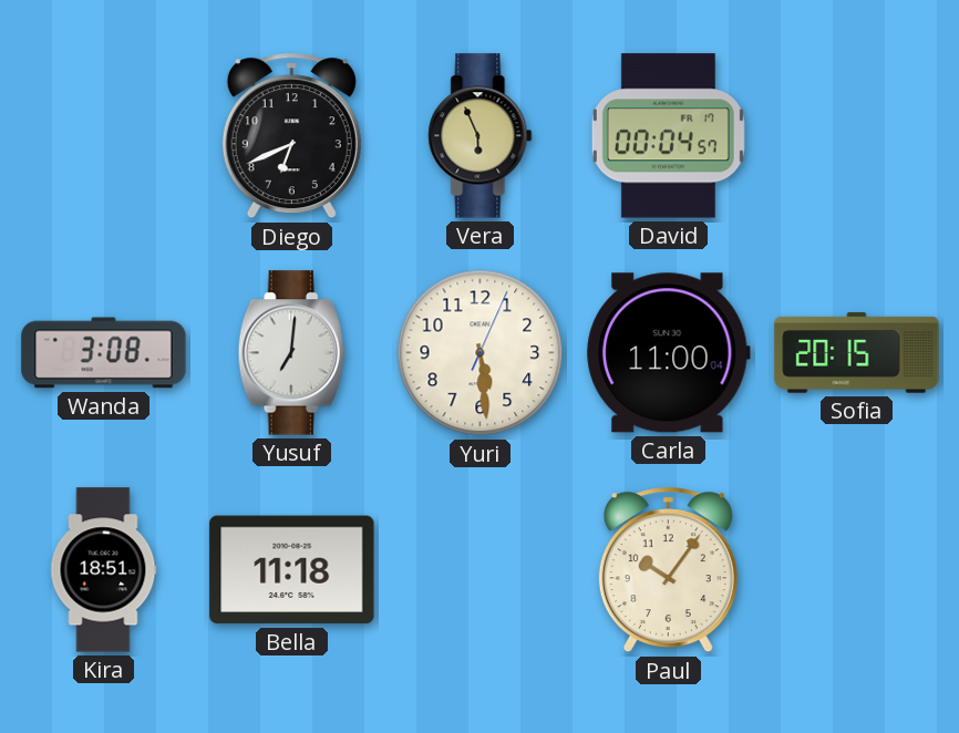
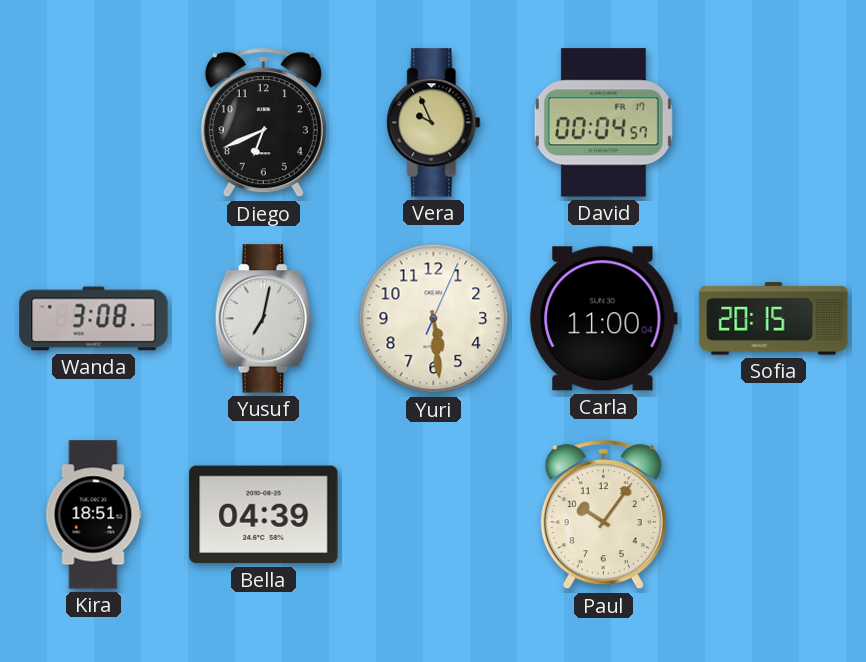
Vera: 5:56 -> 9:56 (434, 123)
Yusuf: 7:01 -> 7:02 (263, 319)
Bella: 11:18 -> 04:39 (264, 515)
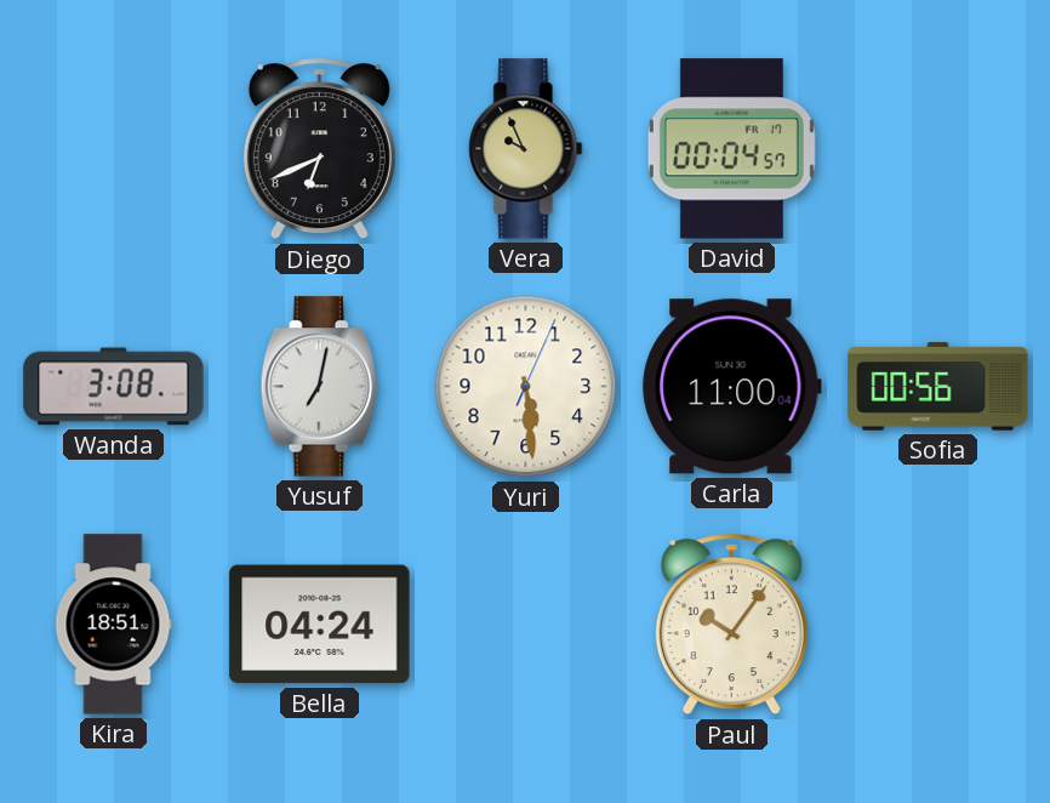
Sofia: 20:15 -> 00:56 (938, 387)
Bella: 04:39 -> 04:24 (320, 625)
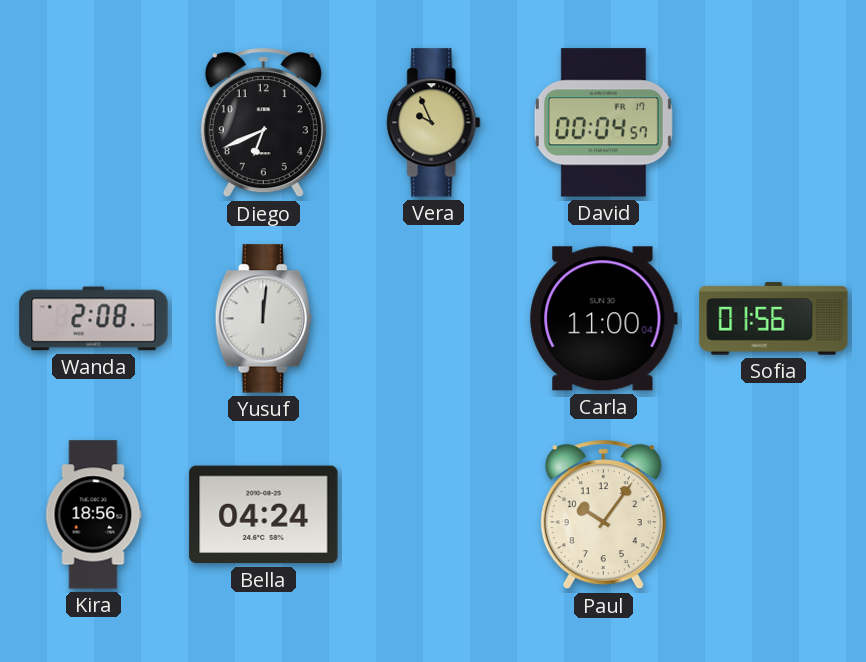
Wanda: 3:08 -> 2:08 (94, 319)
Yusuf: 7:02 -> 12:01 (263, 319)
Yuri: 5:29 -> none (526, 387)
Sofia: 00:56 -> 01:56 (774, 319)
Kira: 18:51 -> 18:56 (94, 515)
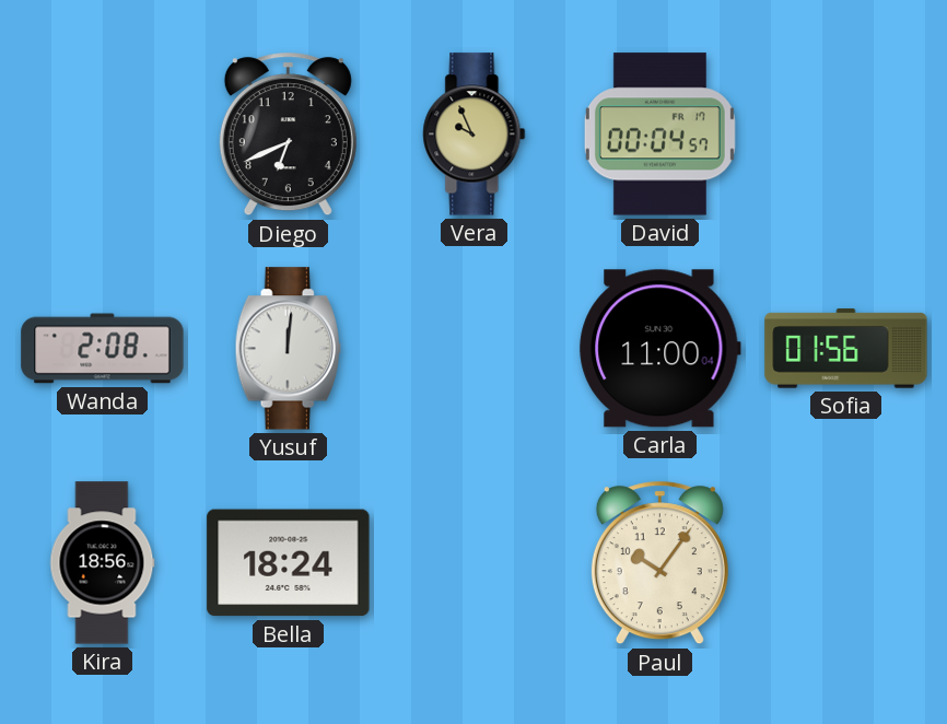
Bella: 04:24 -> 18:24 (289, 563)
